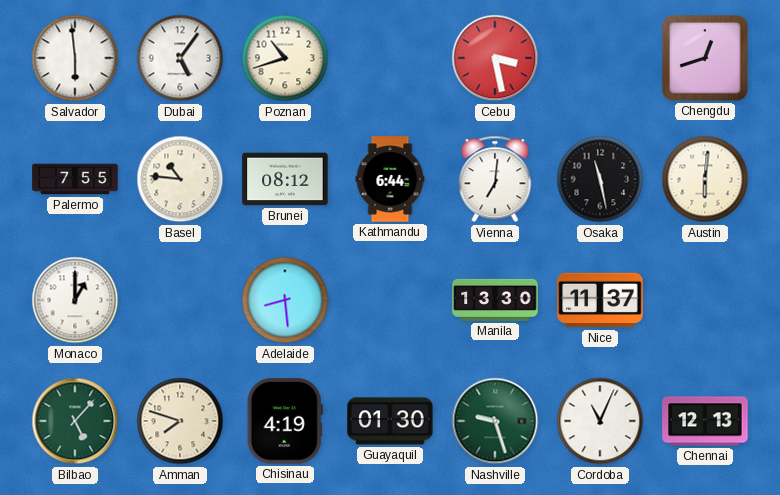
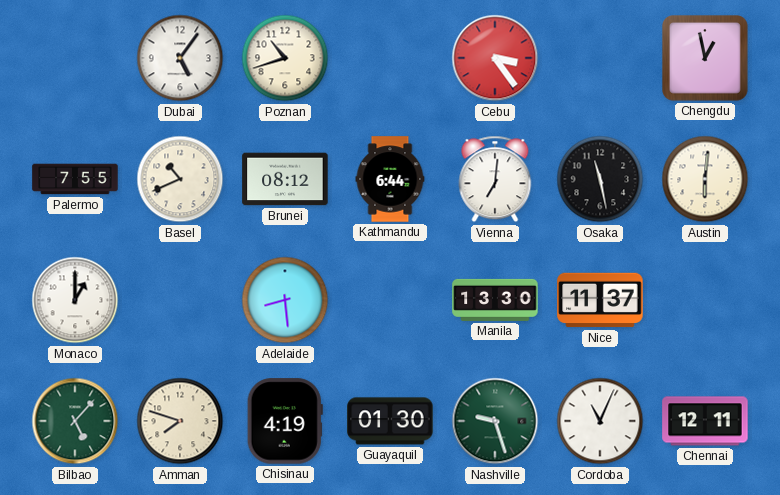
Salvador: 5:59 -> none (75, 58)
Cebu: 3:28 -> 3:24 (495, 58)
Chengdu: 12:42 -> 12:58 (706, 59)
Basel: 10:46 -> 10:41 (180, 179)
Chennai: 12:13 -> 12:11 (705, 421)
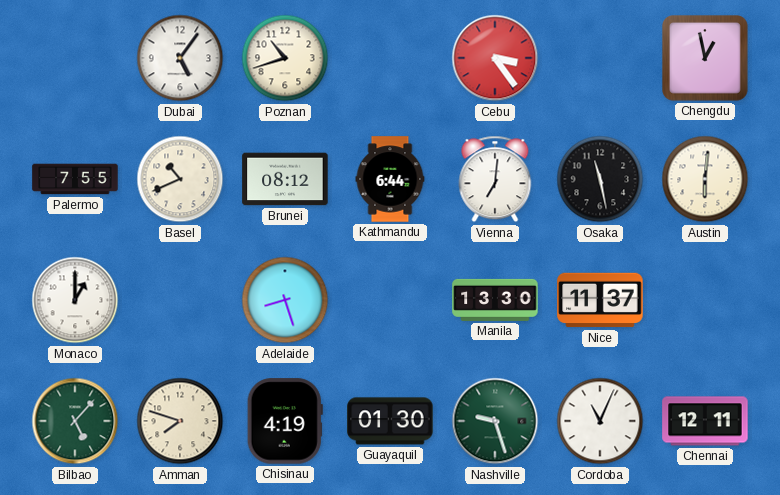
Adelaide: 8:29 -> 8:27 (285, 300)
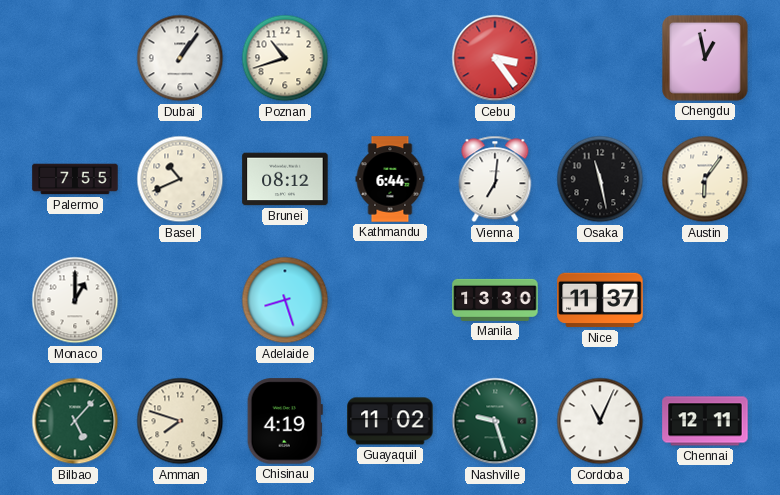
Dubai: 5:06 -> 1:06 (180, 58)
Austin: 6:01 -> 6:06 (705, 179)
Guayaquil: 01:30 -> 11:02 (390, 421)
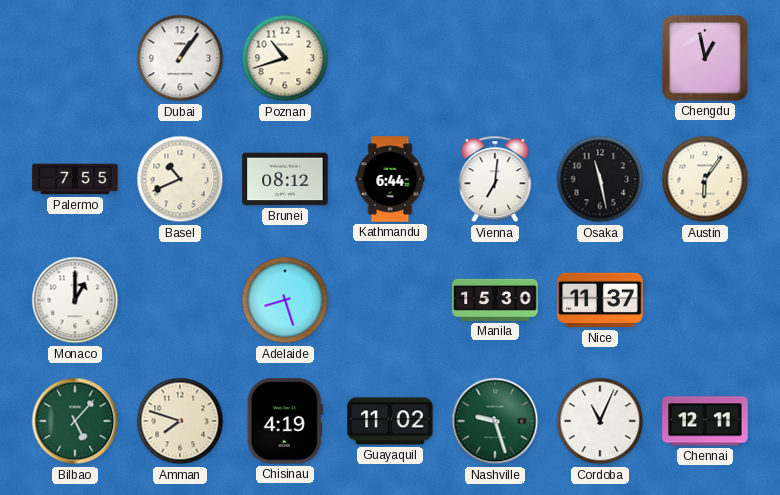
Cebu: 3:24 -> none (495, 58)
Manila: 13:30 -> 15:30 (495, 300)
